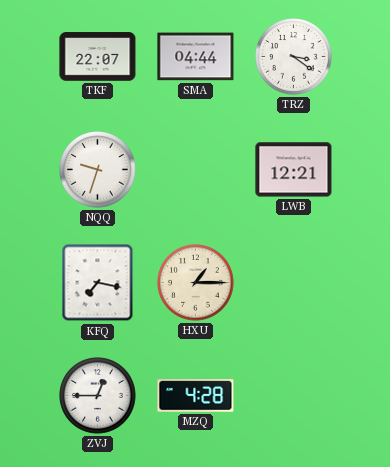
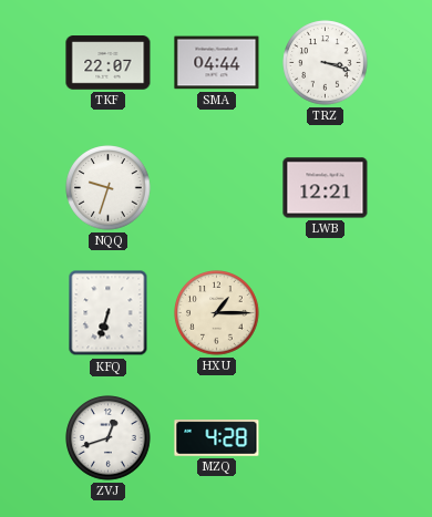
TRZ: 3:21 -> 3:18 (326, 63)
KFQ: 7:17 -> 6:33 (109, 313)
ZVJ: 12:45 -> 12:42 (109, 438)
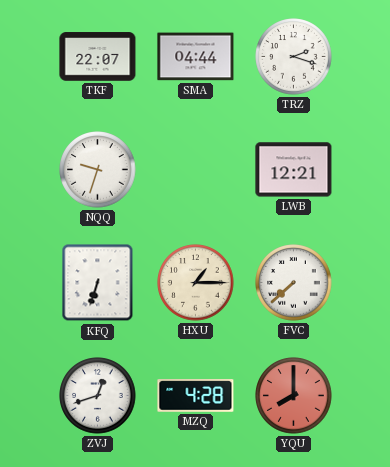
TRZ: 3:18 -> 2:18 (294, 57)
FVC: none -> 7:38 (294, 283)
YQU: none -> 8:00 (294, 396)
